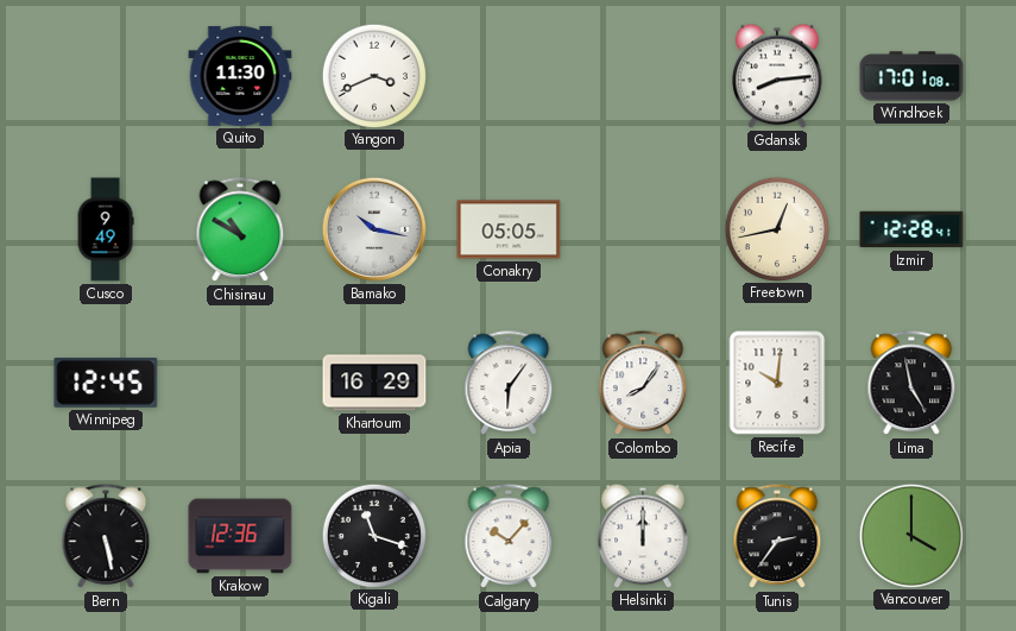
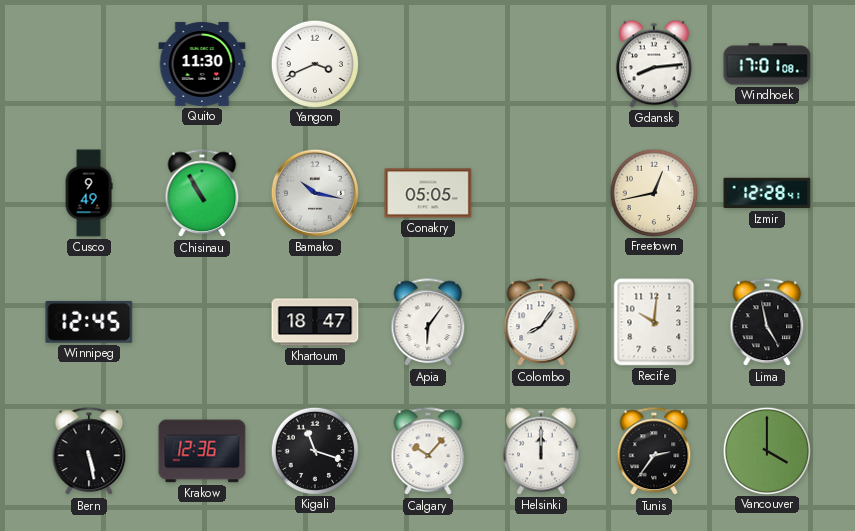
Chisinau: 10:50 -> 10:55 (202, 194)
Khartoum: 16:29 -> 18:47 (315, 322)
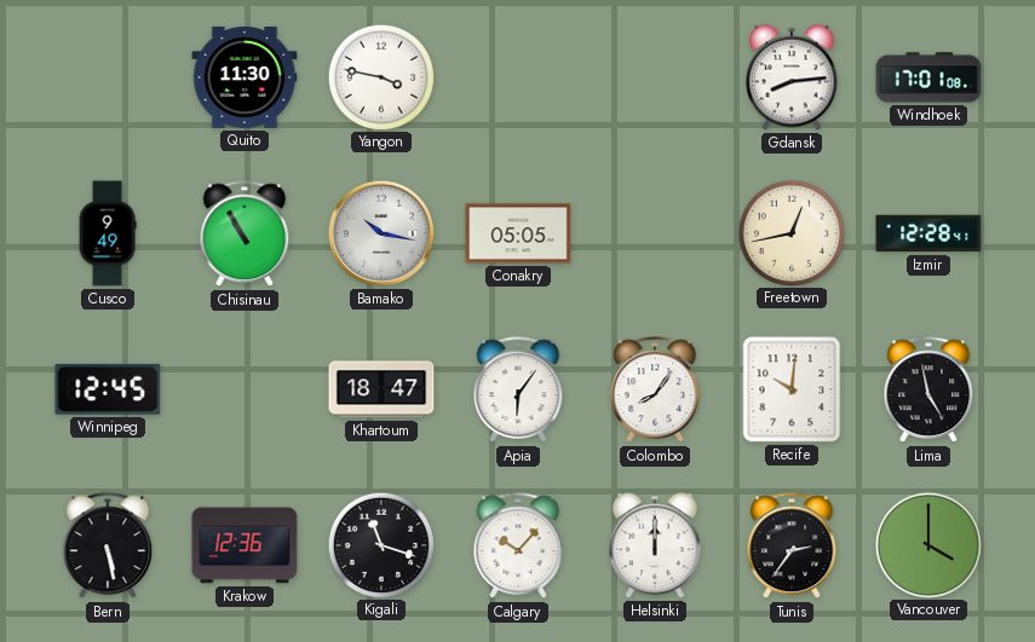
Yangon: 3:41 -> 3:47 (380, 76)
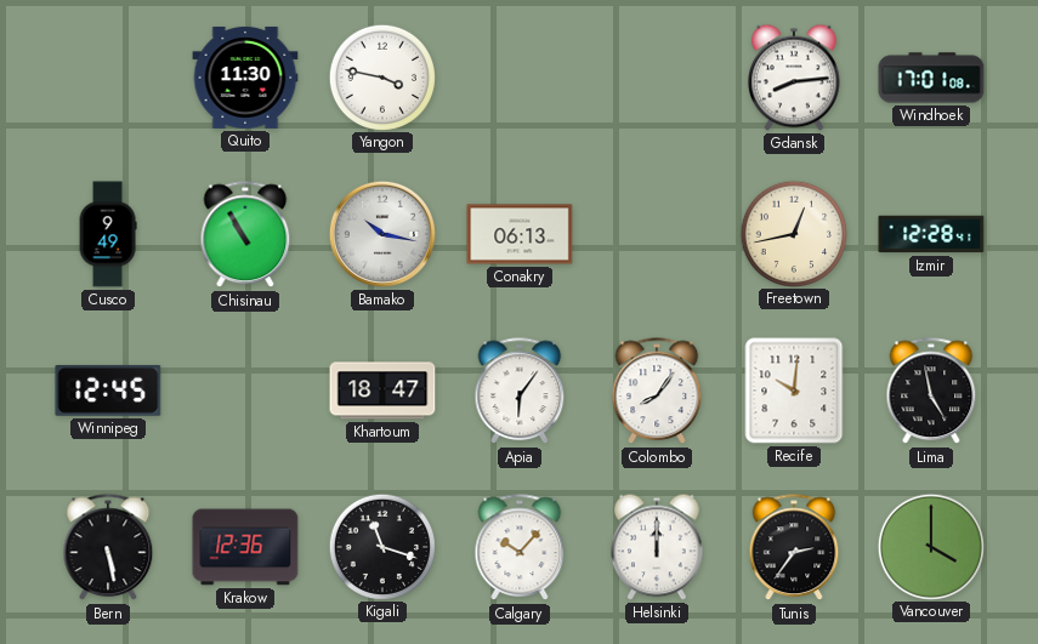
Conakry: 05:05 -> 06:13 (520, 234)
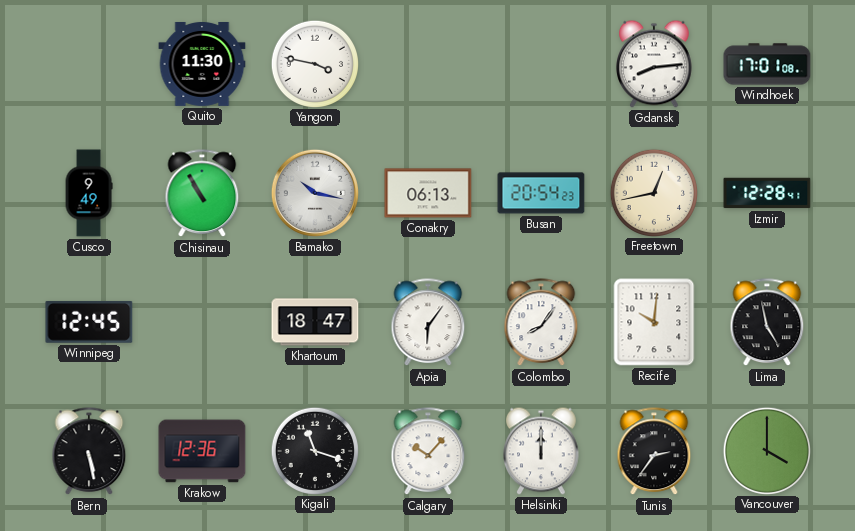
Busan: none -> 20:54 (541, 193)
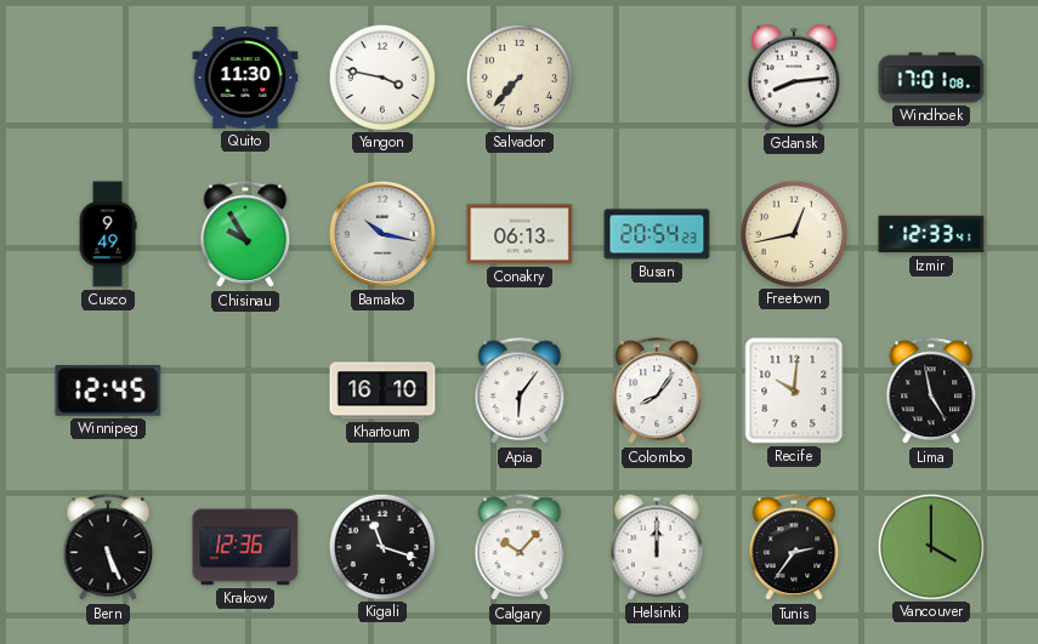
Salvador: none -> 7:37 (518, 76)
Chisinau: 10:55 -> 9:55 (245, 235)
Izmir: 12:28 -> 12:33 (931, 234)
Khartoum: 18:47 -> 16:10 (382, 391)
Bern: 5:28 -> 5:26 (108, 548)
